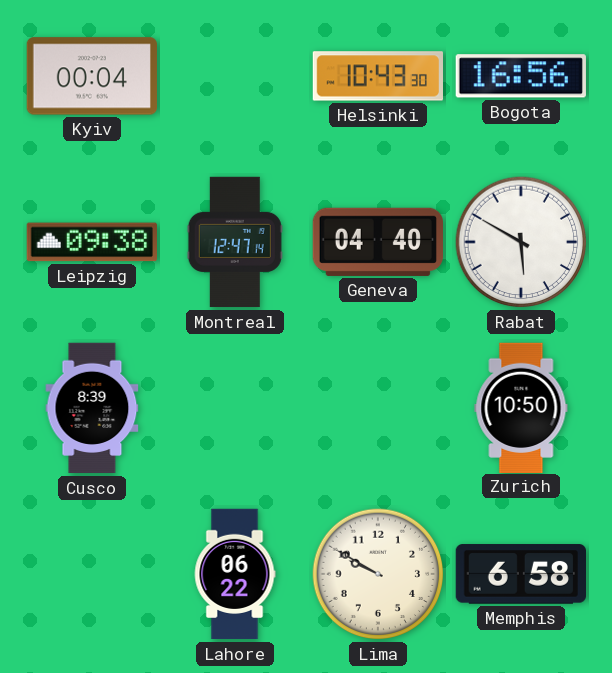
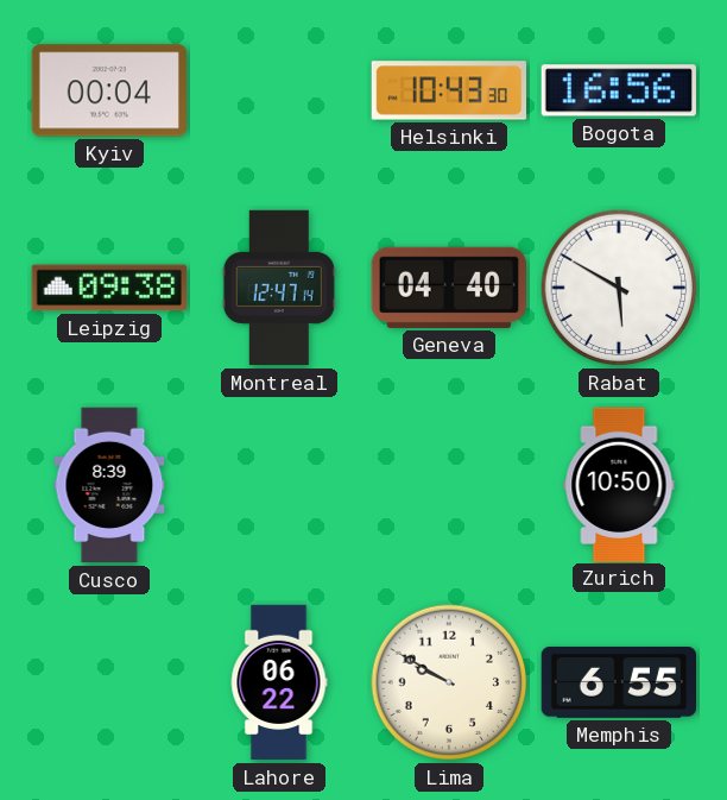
Memphis: 6:58 -> 6:55 (618, 682)
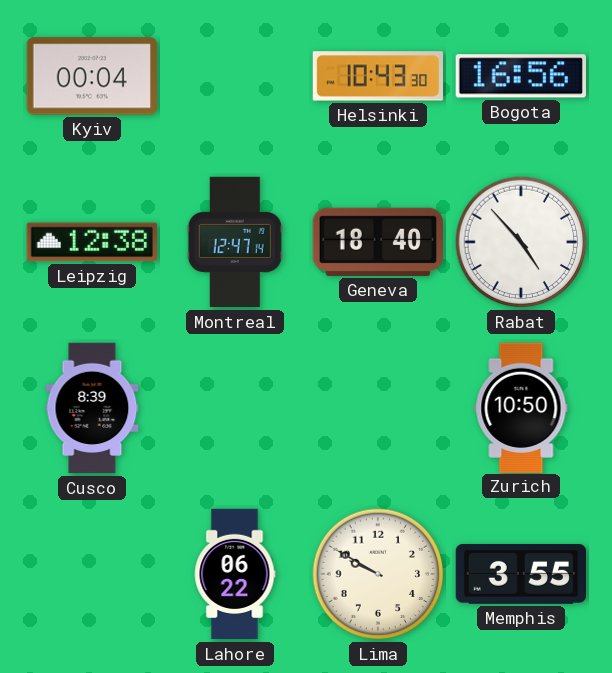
Leipzig: 09:38 -> 12:38 (92, 242)
Geneva: 04:40 -> 18:40 (378, 242)
Rabat: 5:50 -> 4:53 (521, 242)
Memphis: 6:55 -> 3:55 (520, 574)
